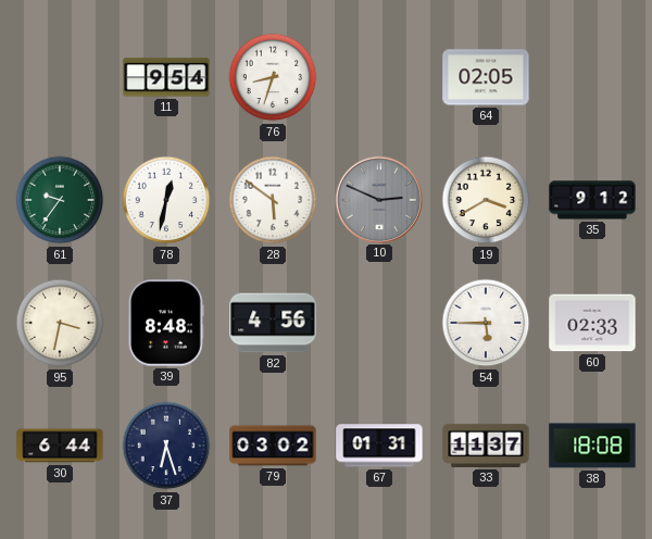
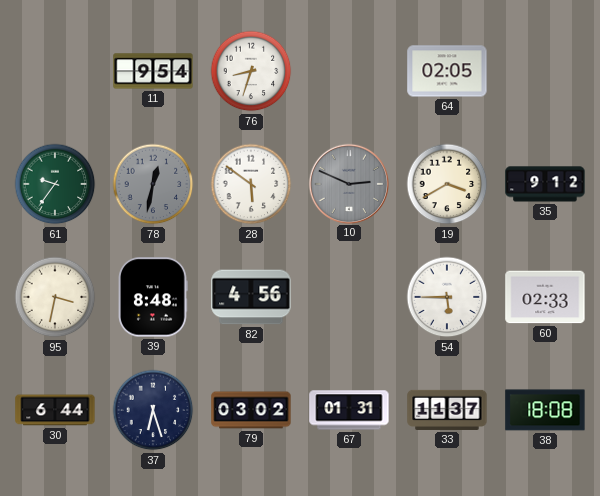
78 dial: white -> grey (153, 184)
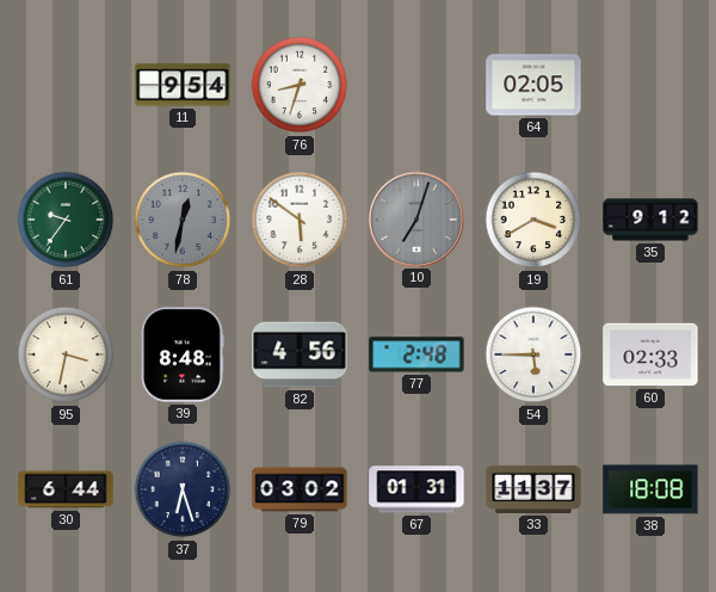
10: 2:49 -> 7:03 (415, 218)
77: none -> 2:48 (416, 354)
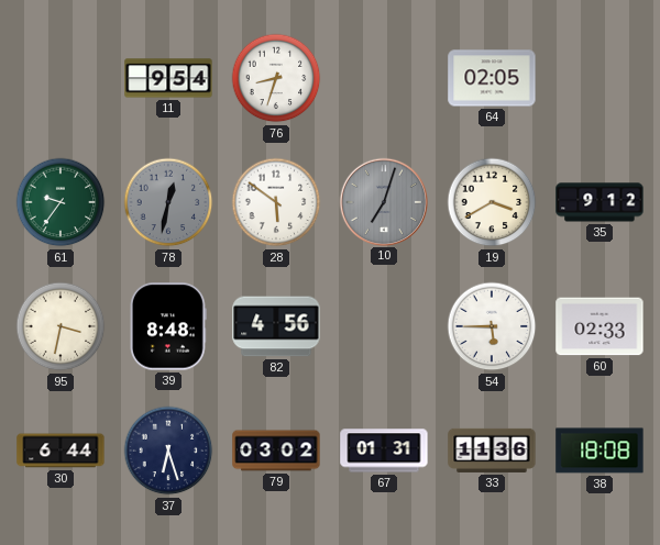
77: 2:48 -> none (416, 354)
33: 11:37 -> 11:36 (492, 451)
